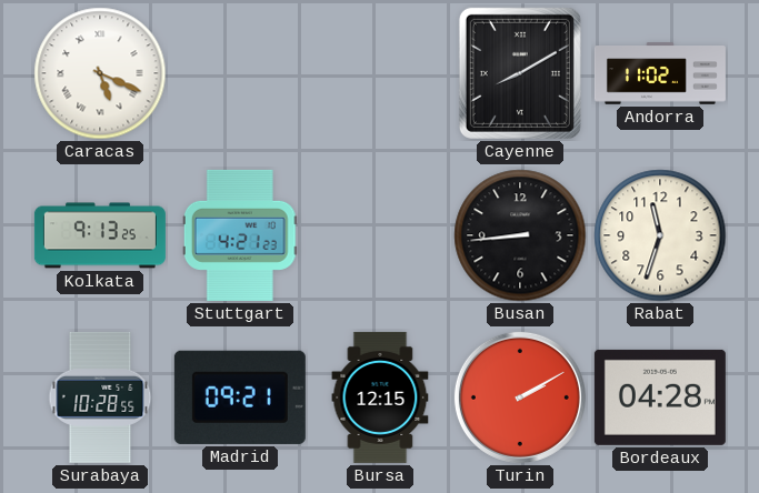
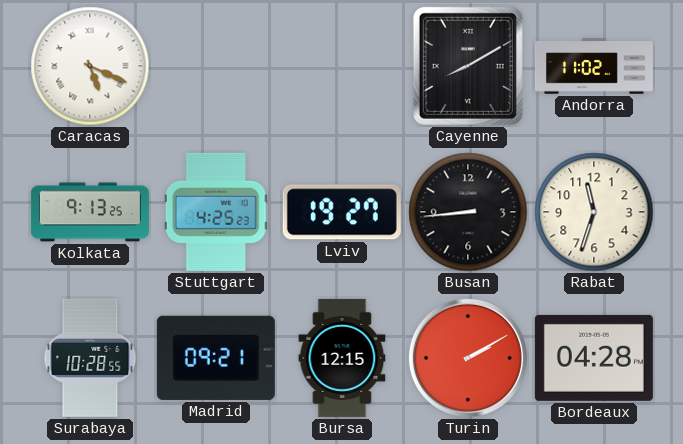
Stuttgart: 4:21 -> 4:25 (216, 212)
Lviv: none -> 19:27 (342, 212)
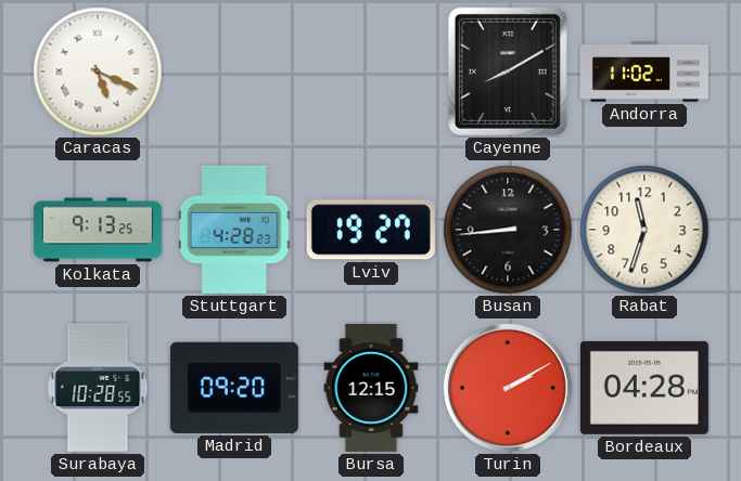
Stuttgart: 4:25 -> 4:28 (234, 230)
Madrid: 09:21 -> 09:20 (234, 388)
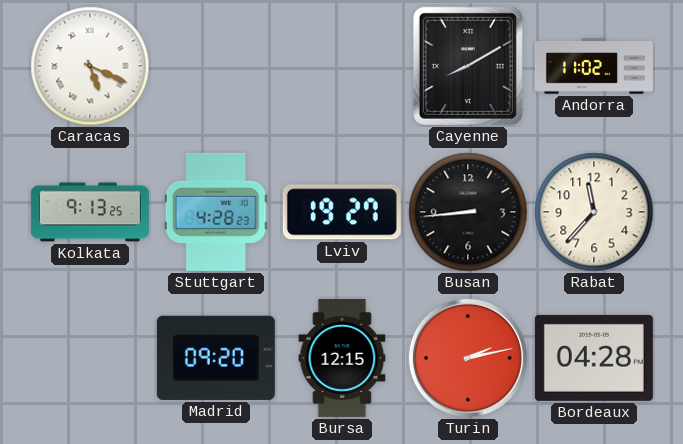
Rabat: 11:33 -> 11:37 (594, 212)
Surabaya: 10:28 -> none (98, 388)
Turin: 2:10 -> 2:13 (468, 358)
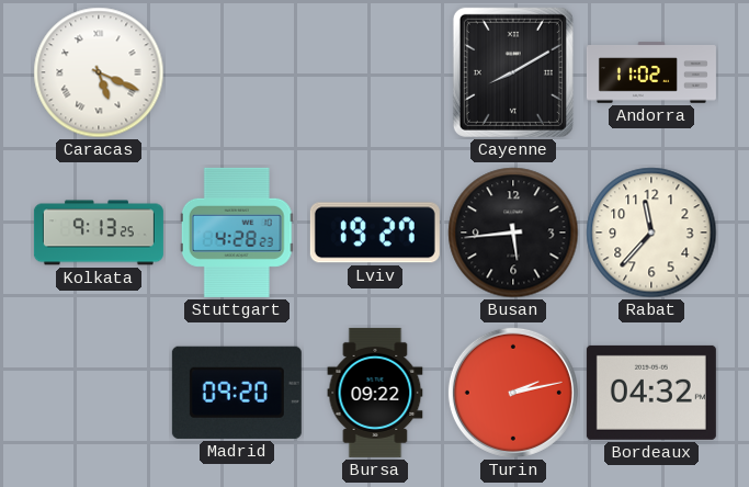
Busan: 8:44 -> 5:44 (513, 233)
Bursa: 12:15 -> 09:22 (375, 393)
Bordeaux: 04:28 -> 04:32 (651, 393)
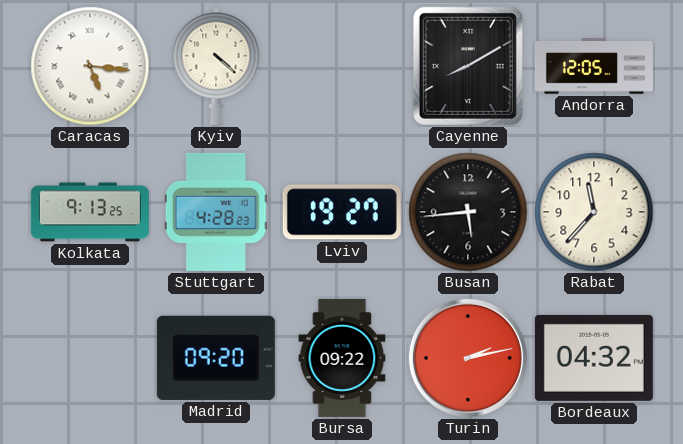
Caracas: 5:19 -> 5:16 (90, 66)
Kyiv: none -> 4:22 (216, 66)
Andorra: 11:02 -> 12:05 (594, 66)
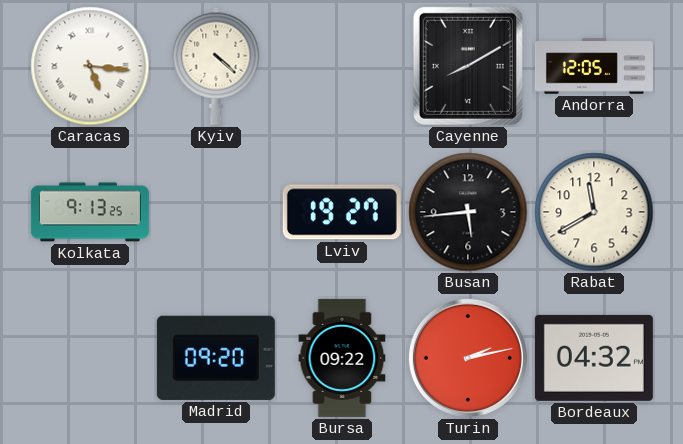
Stuttgart: 4:28 -> none (216, 212)
Rabat: 11:37 -> 11:40 (594, 212)
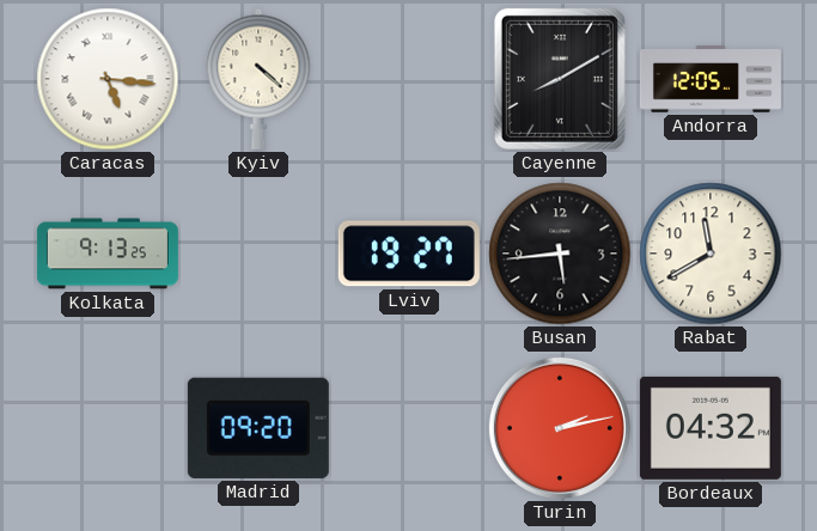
Bursa: 09:22 -> none (342, 358)
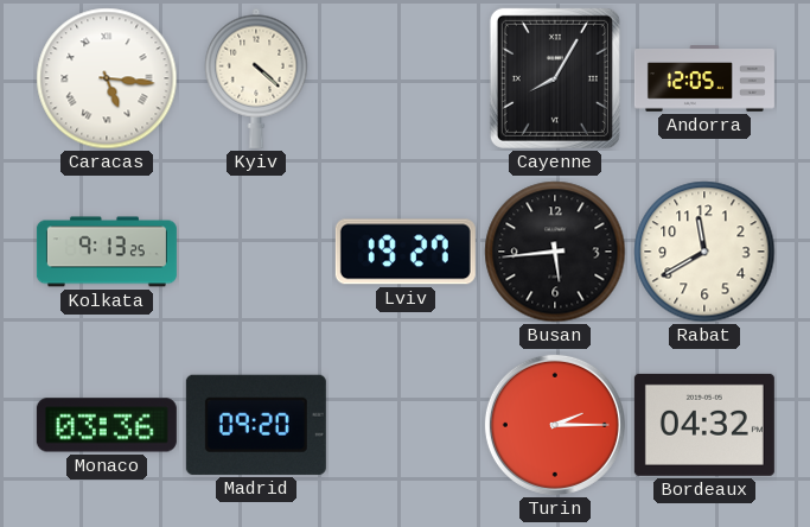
Cayenne: 8:10 -> 8:05 (555, 78)
Monaco: none -> 03:36 (107, 425)
Turin: 2:13 -> 2:15 (555, 425)
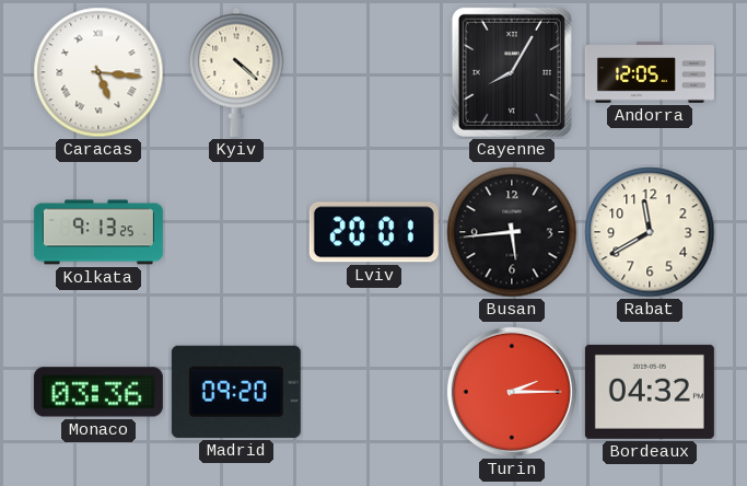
Lviv: 19:27 -> 20:01 (374, 232)
